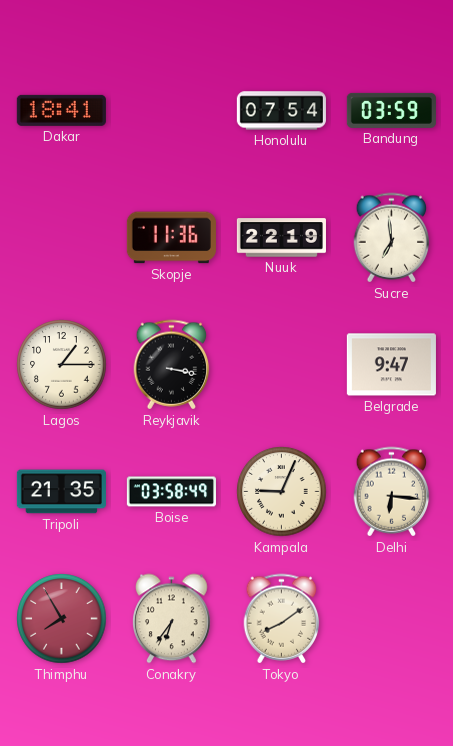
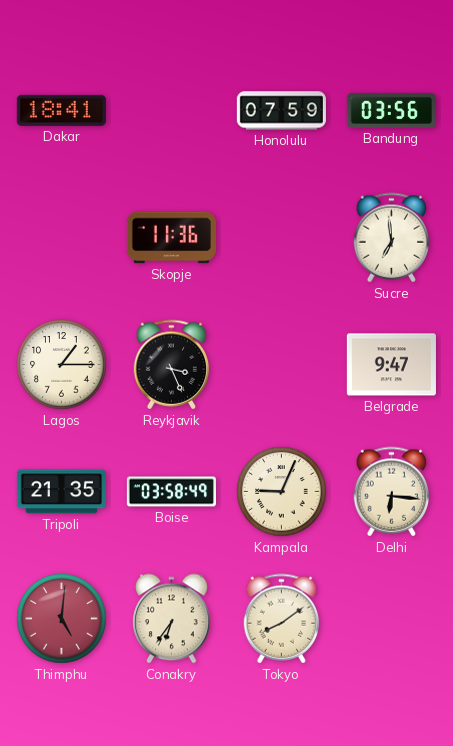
Honolulu: 07:54 -> 07:59 (281, 111)
Bandung: 03:59 -> 03:56 (391, 110)
Nuuk: 22:19 -> none (281, 238)
Reykjavik: 3:17 -> 3:26 (172, 365)
Thimphu: 7:55 -> 5:01 (62, 619)
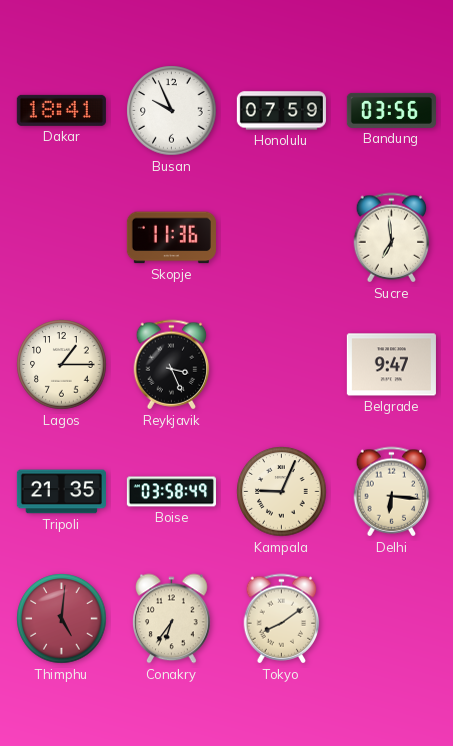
Busan: none -> 9:56 (172, 111)
